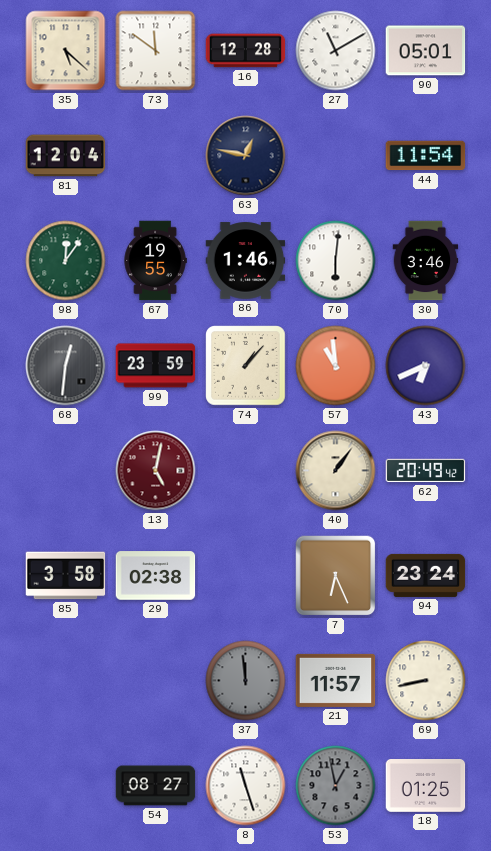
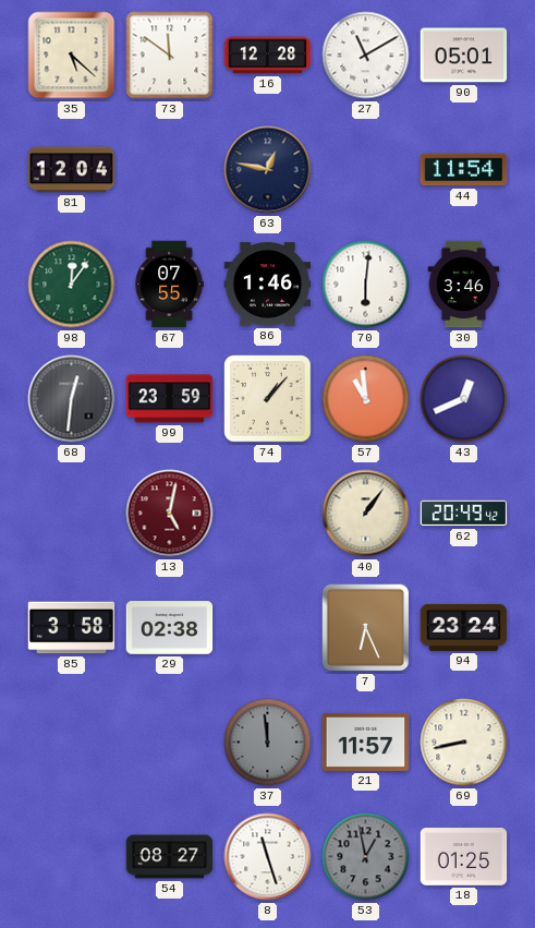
67: 19:55 -> 07:55 (169, 285)
43: 6:41 -> 12:41 (464, 399)
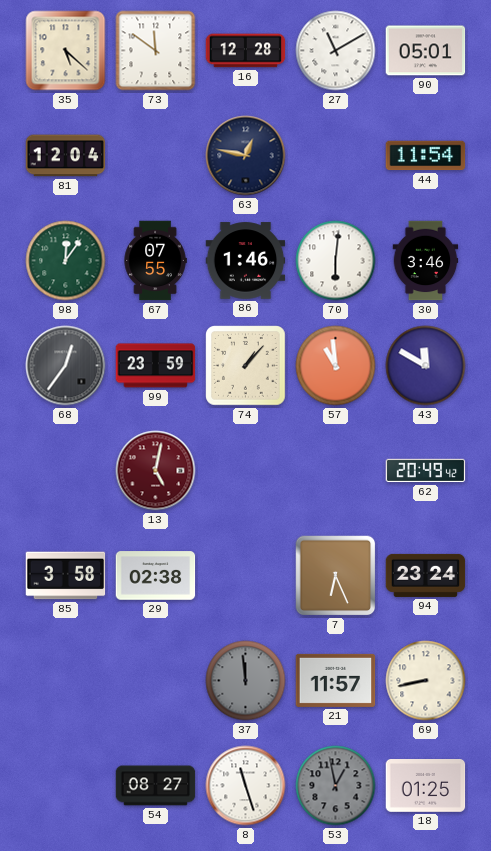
68: 12:31 -> 12:36 (66, 366)
43: 12:41 -> 11:50 (426, 366)
40: 1:06 -> none (366, 514)
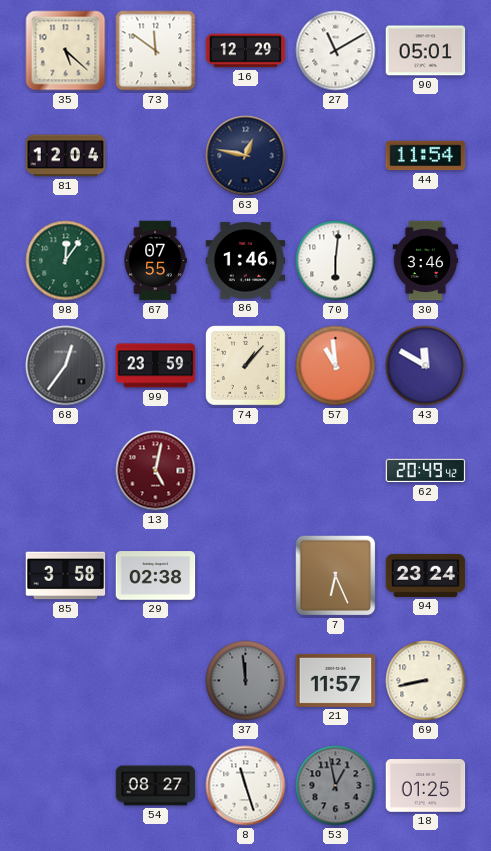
16: 12:28 -> 12:29 (246, 51)
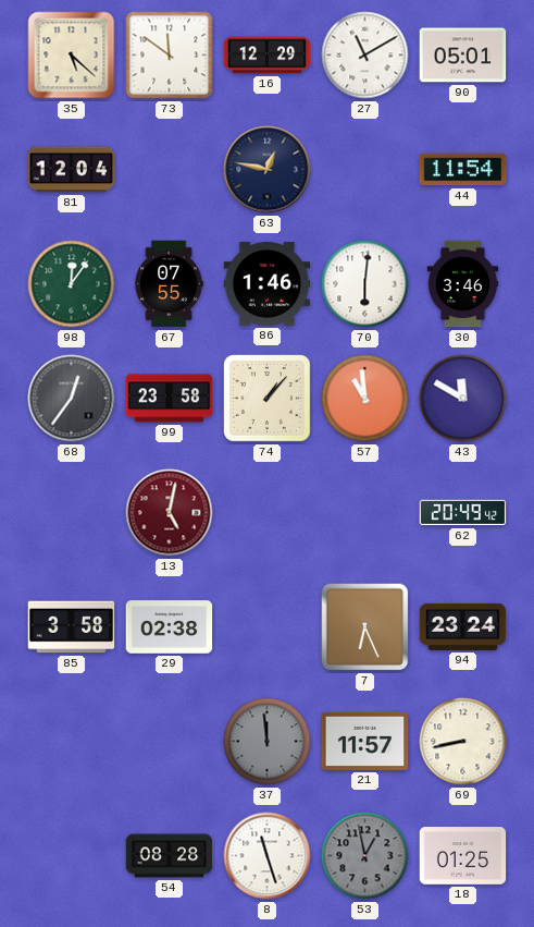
99: 23:59 -> 23:58 (170, 399)
54: 08:27 -> 08:28 (170, 856)
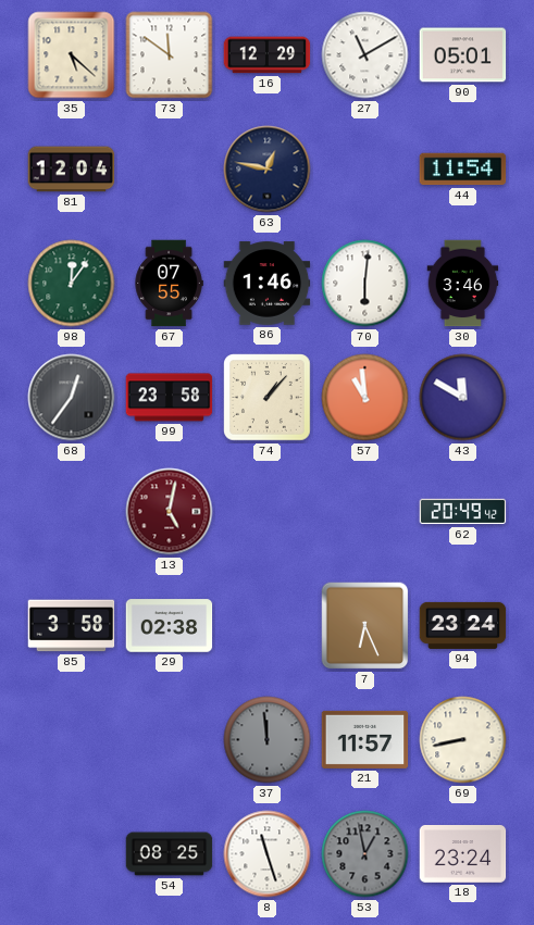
54: 08:28 -> 08:25 (170, 854)
18: 01:25 -> 23:24 (463, 854)
